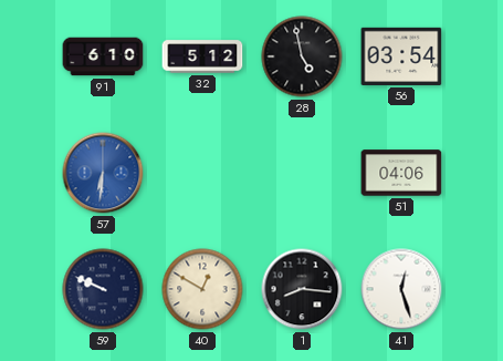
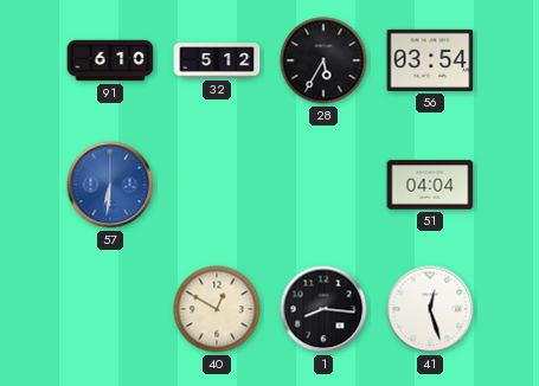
28: 4:58 -> 5:35 (323, 60)
51: 04:06 -> 04:04 (430, 185)
59: 9:49 -> none (103, 289)
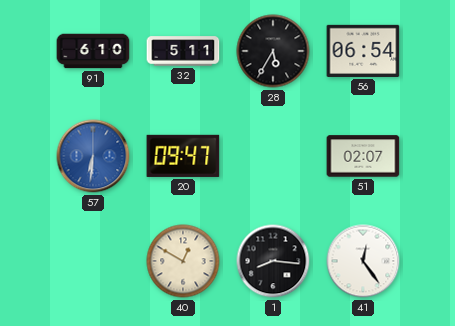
32: 5:12 -> 5:11 (183, 51)
56: 03:54 -> 06:54 (363, 51)
20: none -> 09:47 (183, 156)
51: 04:04 -> 02:07 (363, 156)
41: 12:27 -> 12:24 (363, 261)
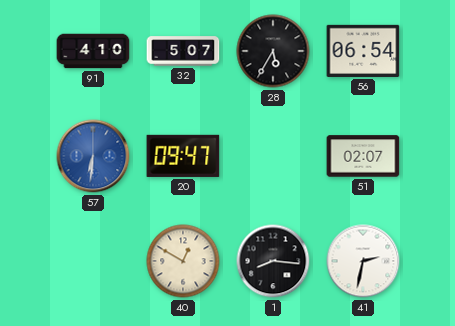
91: 6:10 -> 4:10 (93, 51)
32: 5:11 -> 5:07 (183, 51)
41: 12:24 -> 2:32 (363, 261)
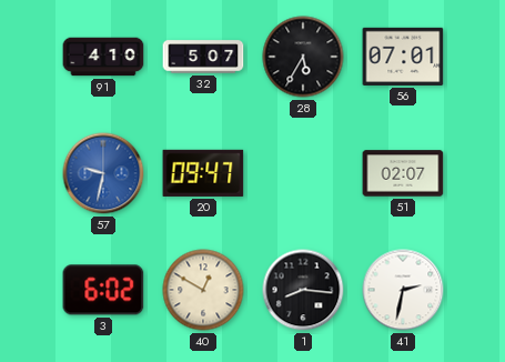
56: 06:54 -> 07:01 (403, 57)
57: 6:31 -> 9:32 (103, 173)
3: none -> 6:02 (103, 290)
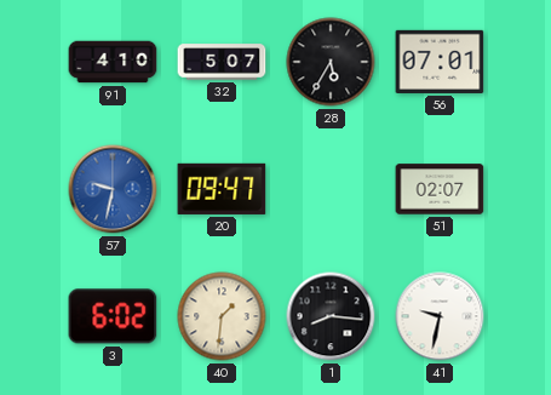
40: 12:50 -> 1:31 (222, 316)
41: 2:32 -> 9:32 (440, 316)
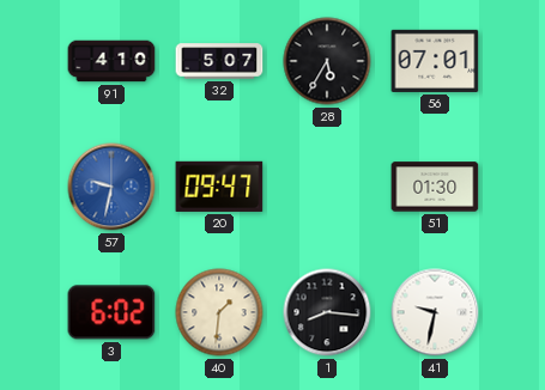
51: 02:07 -> 01:30 (435, 187)
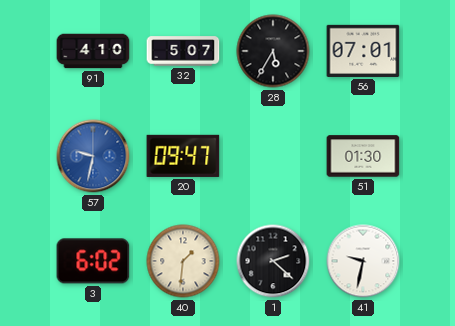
1: 8:16 -> 2:22 (273, 261)
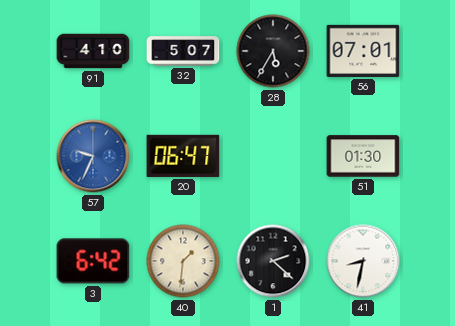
57: 9:32 -> 9:34 (93, 156)
20: 09:47 -> 06:47 (183, 156)
3: 6:02 -> 6:42 (93, 261)
41: 9:32 -> 8:32 (363, 261)
